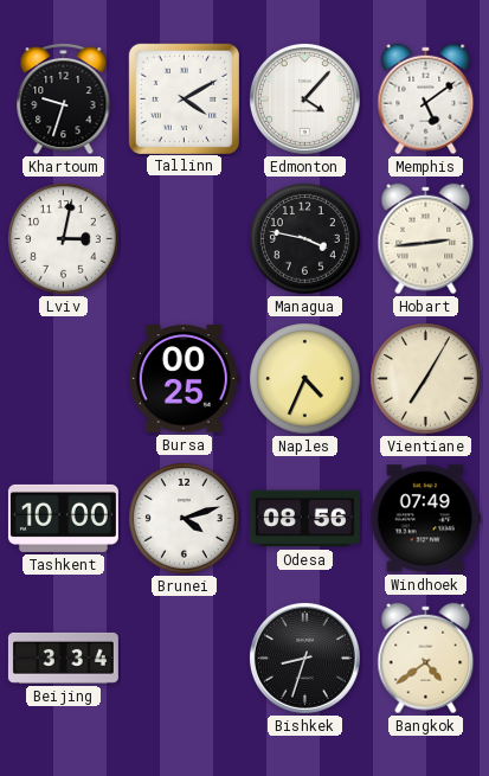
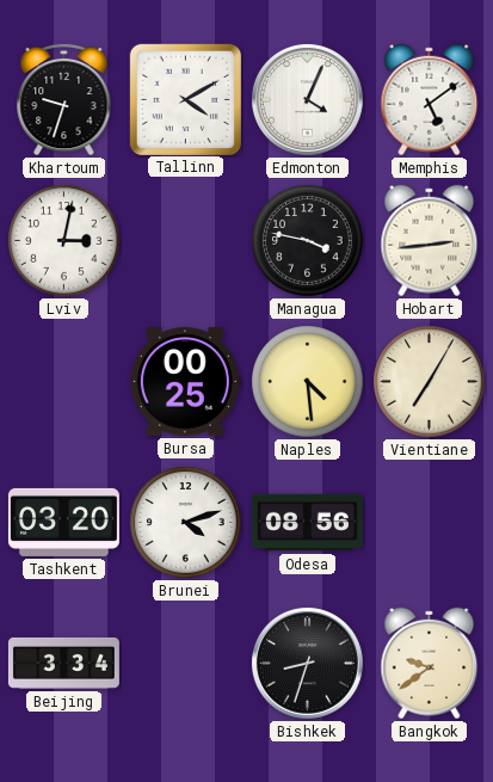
Edmonton: 4:07 -> 4:04 (308, 100)
Naples: 4:34 -> 4:29 (308, 382)
Tashkent: 10:00 -> 03:20 (63, 522)
Windhoek: 07:49 -> none (425, 519)
Bangkok: 4:39 -> 9:39 (430, 664)
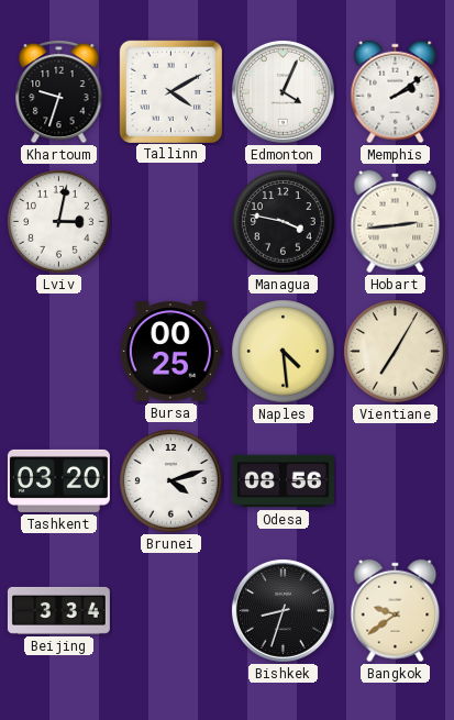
Memphis: 5:09 -> 2:09 (396, 92)
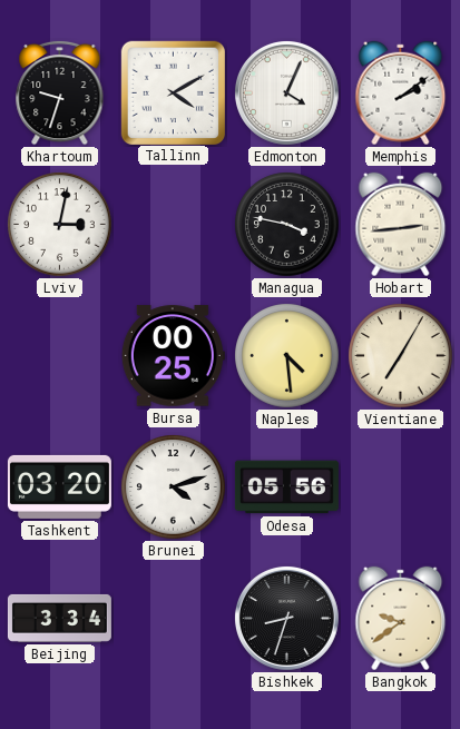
Odesa: 08:56 -> 05:56 (286, 487)
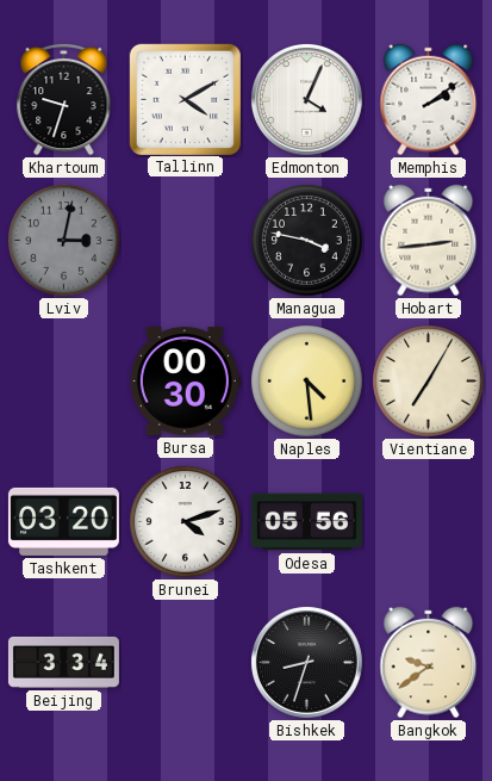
Lviv dial: white -> grey (64, 241)
Bursa: 00:25 -> 00:30 (185, 382)
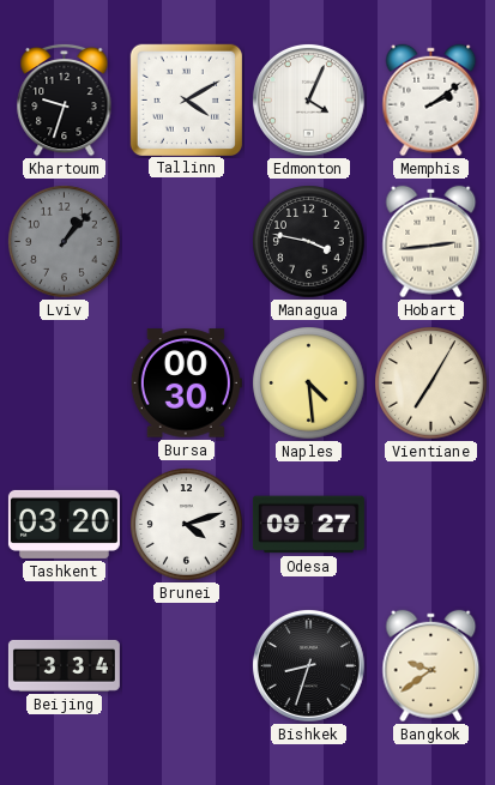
Lviv: 3:02 -> 1:07 (65, 242)
Odesa: 05:56 -> 09:27 (308, 525)
